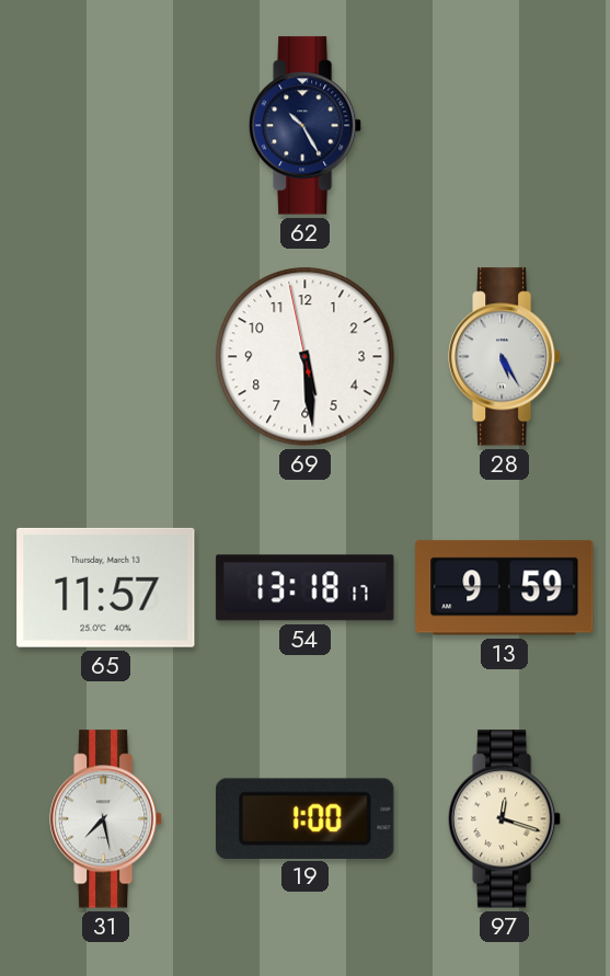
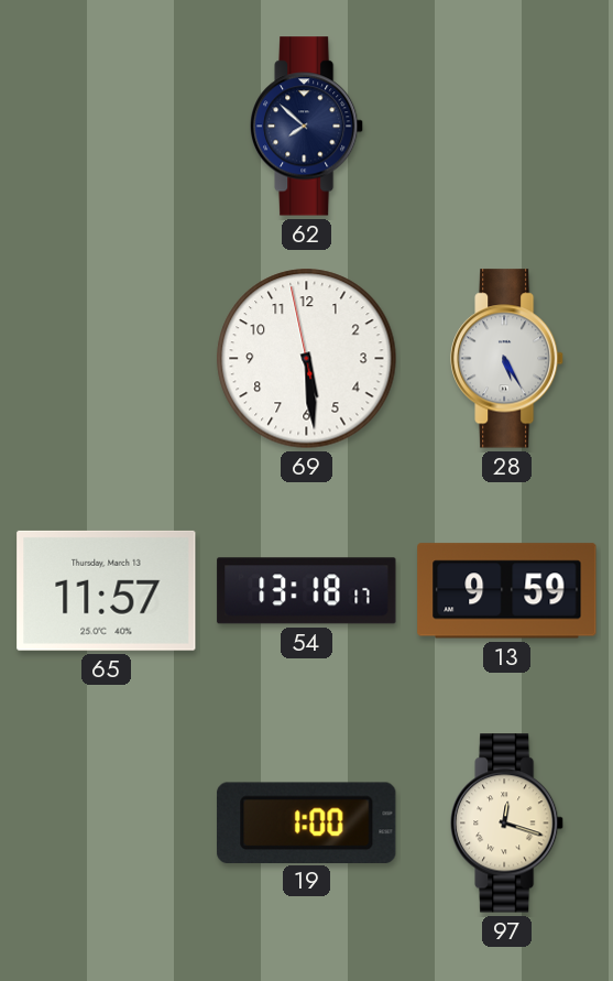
62: 10:25 -> 7:52 (308, 127)
31: 7:28 -> none (107, 819)
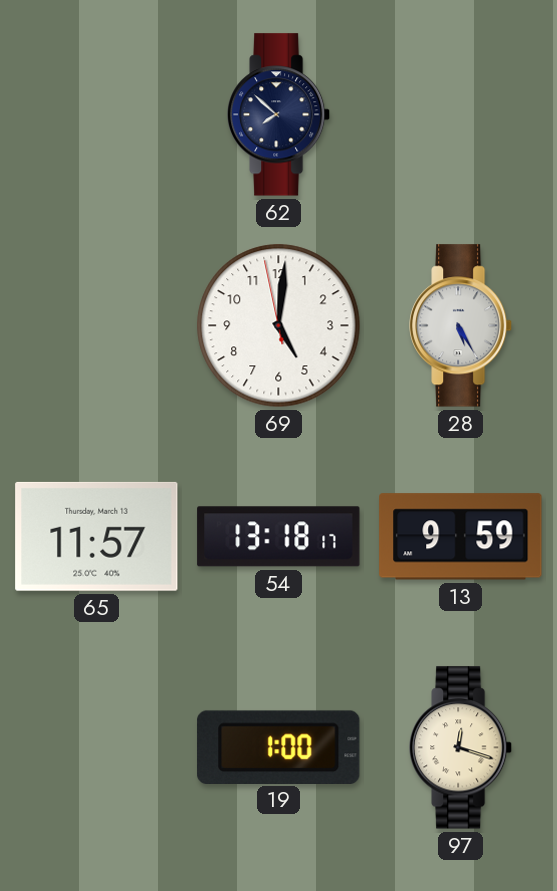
69: 5:28 -> 5:00 (279, 326)
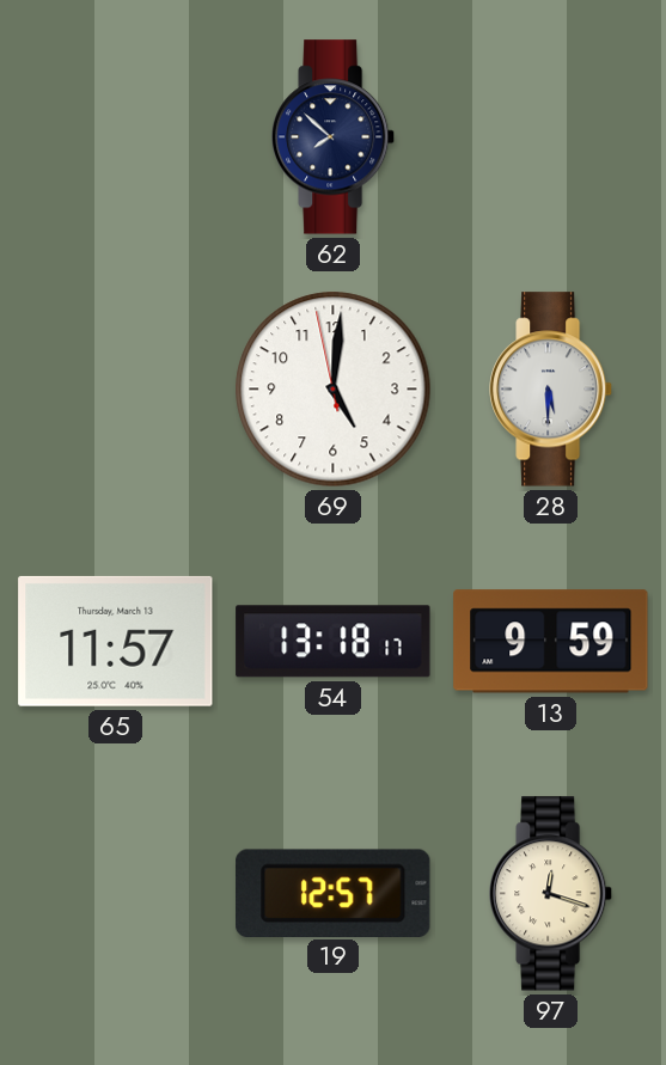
28: 5:25 -> 5:30 (552, 390)
19: 1:00 -> 12:57 (334, 893)
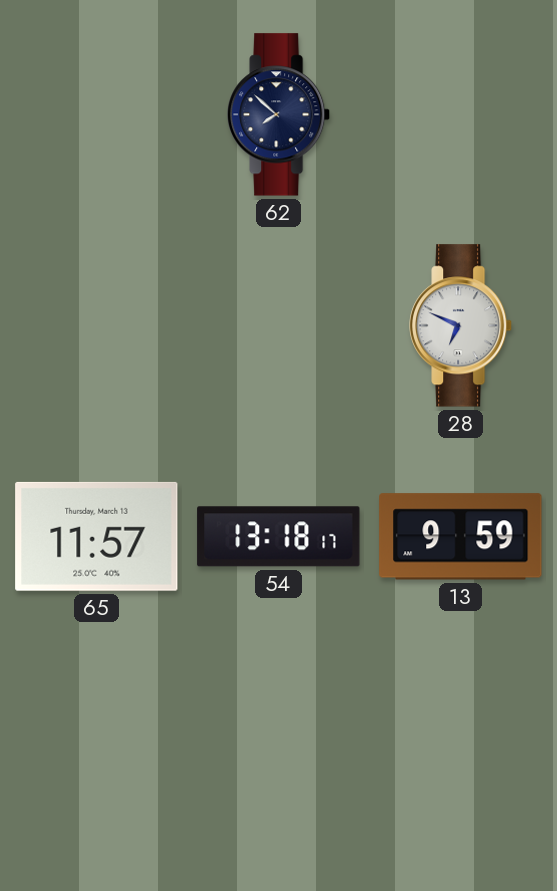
69: 5:00 -> none (334, 390)
28: 5:30 -> 6:49 (462, 326)
19: 12:57 -> none (334, 893)
97: 12:18 -> none (552, 894)
